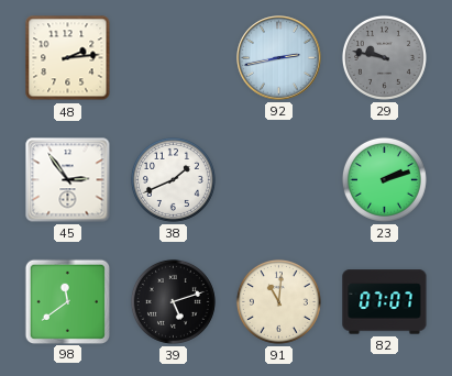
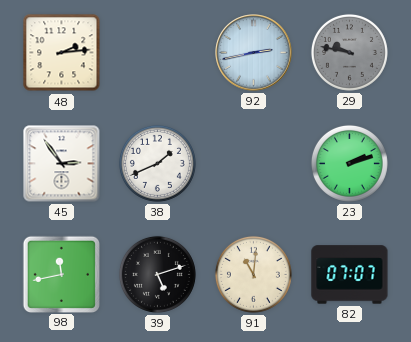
98: 11:39 -> 11:43 (61, 274)
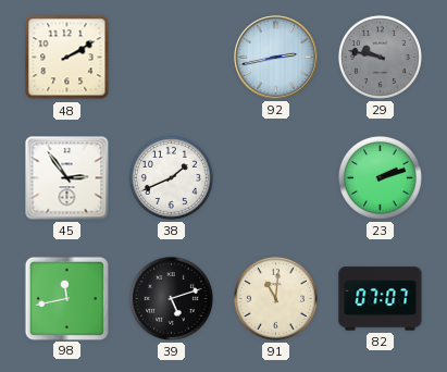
48: 2:14 -> 2:10 (67, 58)
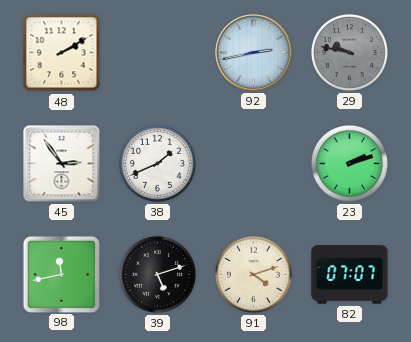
91: 11:01 -> 4:12 (253, 274)
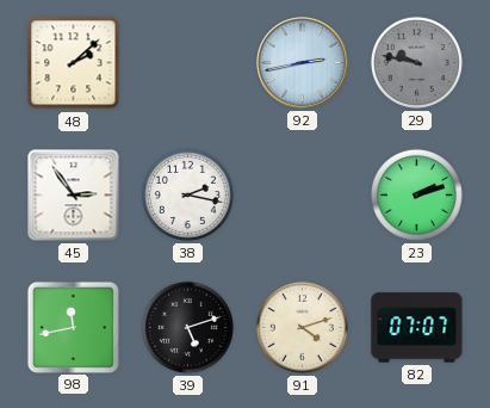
48: 2:10 -> 2:08 (74, 63)
38: 1:41 -> 2:17 (187, 194)
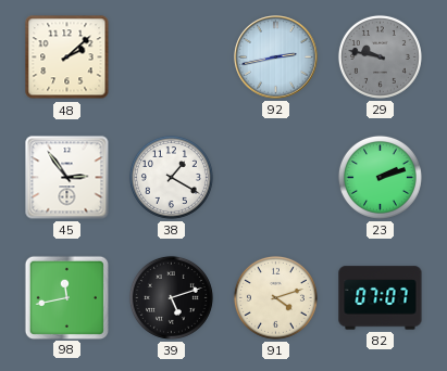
38: 2:17 -> 1:20 (171, 177)
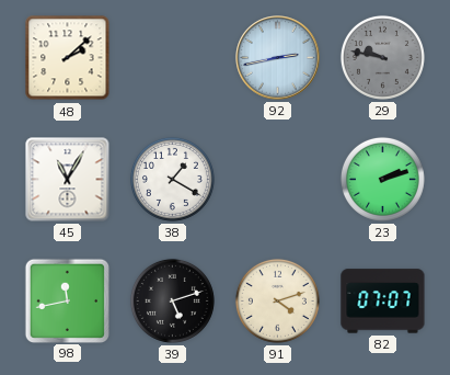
45: 2:54 -> 11:05 (68, 180)
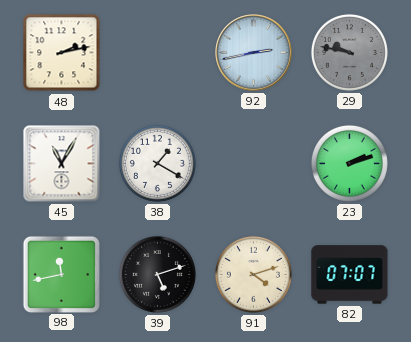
48: 2:08 -> 2:13 (62, 53)
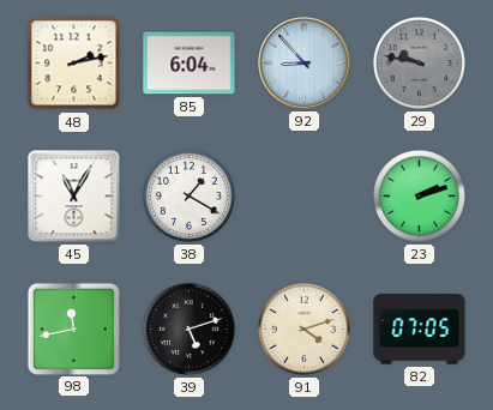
85: none -> 6:04 (190, 64)
92: 2:43 -> 8:53 (305, 64)
82: 07:07 -> 07:05 (420, 330)
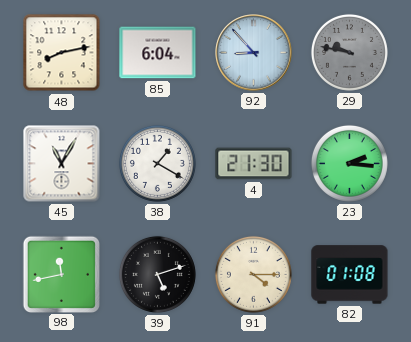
48: 2:13 -> 8:13 (62, 53)
4: none -> 21:30 (254, 164)
23: 2:12 -> 2:16 (349, 163)
91: 4:12 -> 4:15 (253, 274)
82: 07:05 -> 01:08 (350, 275)
